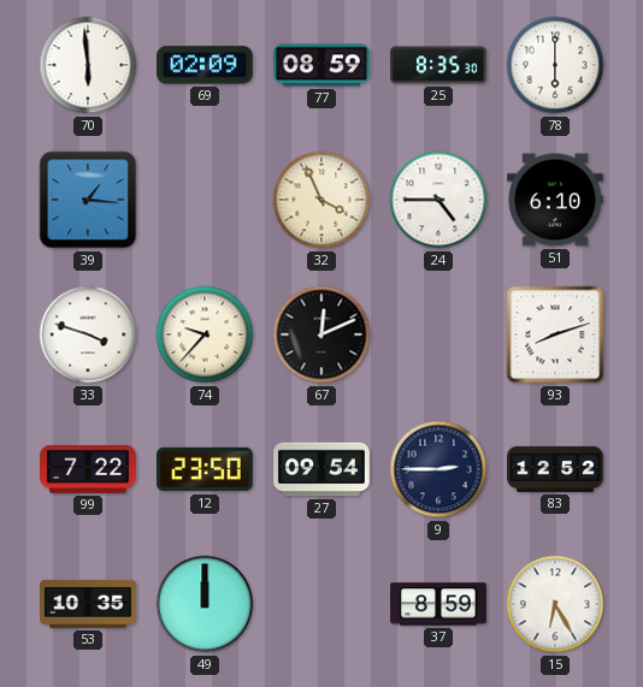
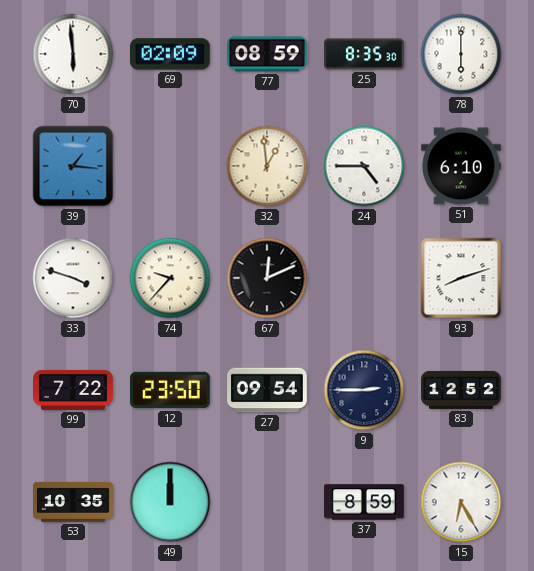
32: 3:56 -> 12:59 (267, 166)
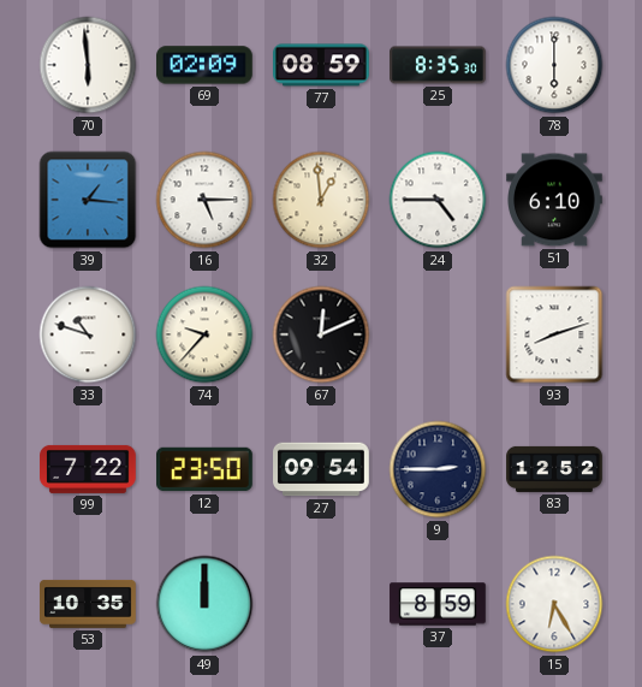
16: none -> 5:15 (204, 200)
33: 3:48 -> 10:48 (88, 334)
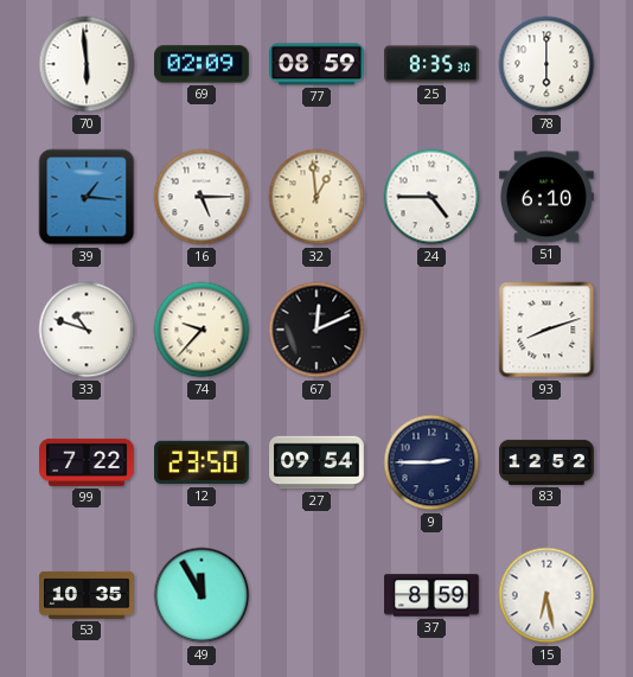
49: 12:00 -> 11:55 (202, 595)
15: 6:25 -> 6:28 (546, 595)
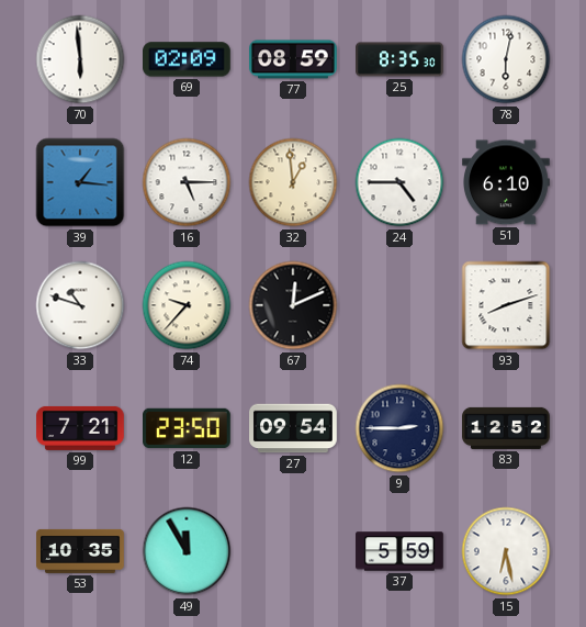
78: 6:00 -> 6:02 (506, 59)
99: 7:22 -> 7:21 (80, 428)
37: 8:59 -> 5:59 (399, 551)
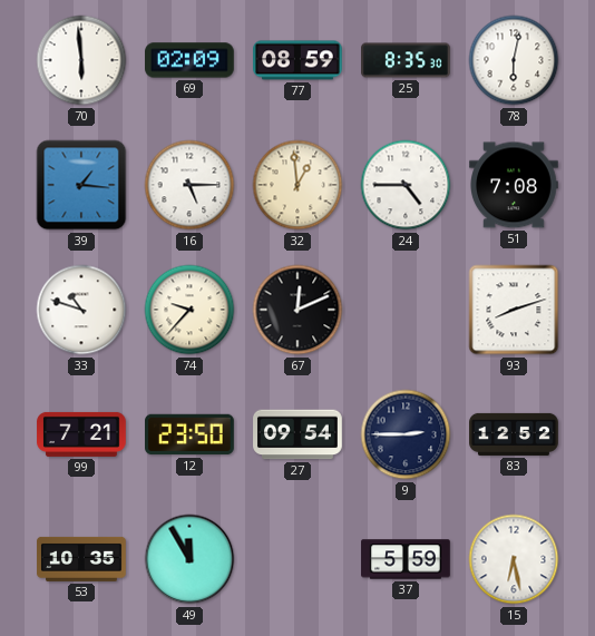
51: 6:10 -> 7:08 (515, 185)
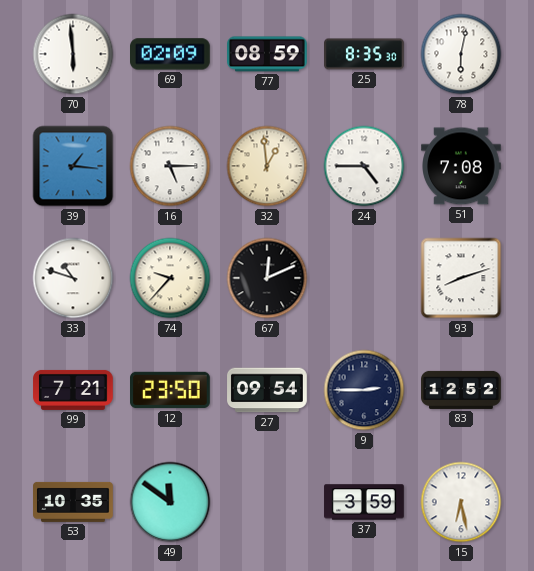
49: 11:55 -> 11:51 (170, 502)
37: 5:59 -> 3:59 (364, 502)
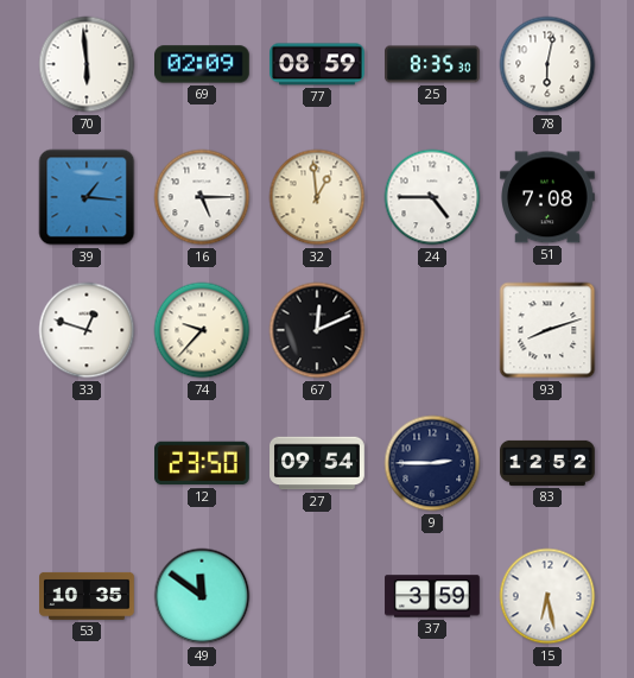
33: 10:48 -> 12:48 (87, 330)
99: 7:21 -> none (73, 390)
